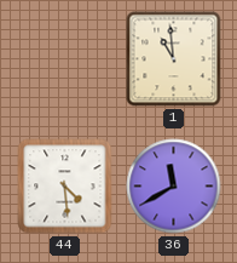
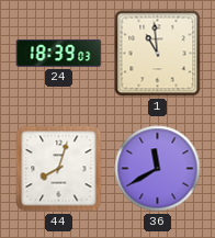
24: none -> 18:39 (59, 53)
44: 4:29 -> 8:03 (59, 169)
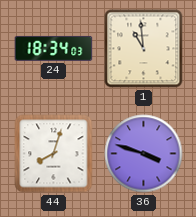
24: 18:39 -> 18:34 (54, 48)
36: 11:40 -> 3:48 (144, 154)
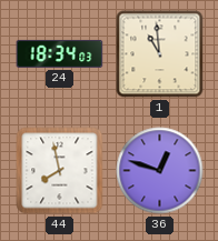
44: 8:03 -> 7:58 (60, 171)
36: 3:48 -> 12:48 (160, 171)
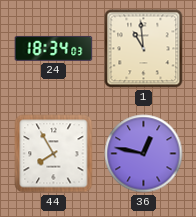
44: 7:58 -> 7:55 (54, 154)
36: 12:48 -> 12:47 (144, 154)
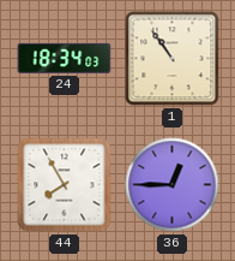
1: 10:59 -> 10:54 (173, 59)
36: 12:47 -> 12:45 (173, 185)
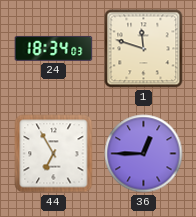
1: 10:54 -> 11:48 (144, 49)
44: 7:55 -> 6:55 (54, 154)
